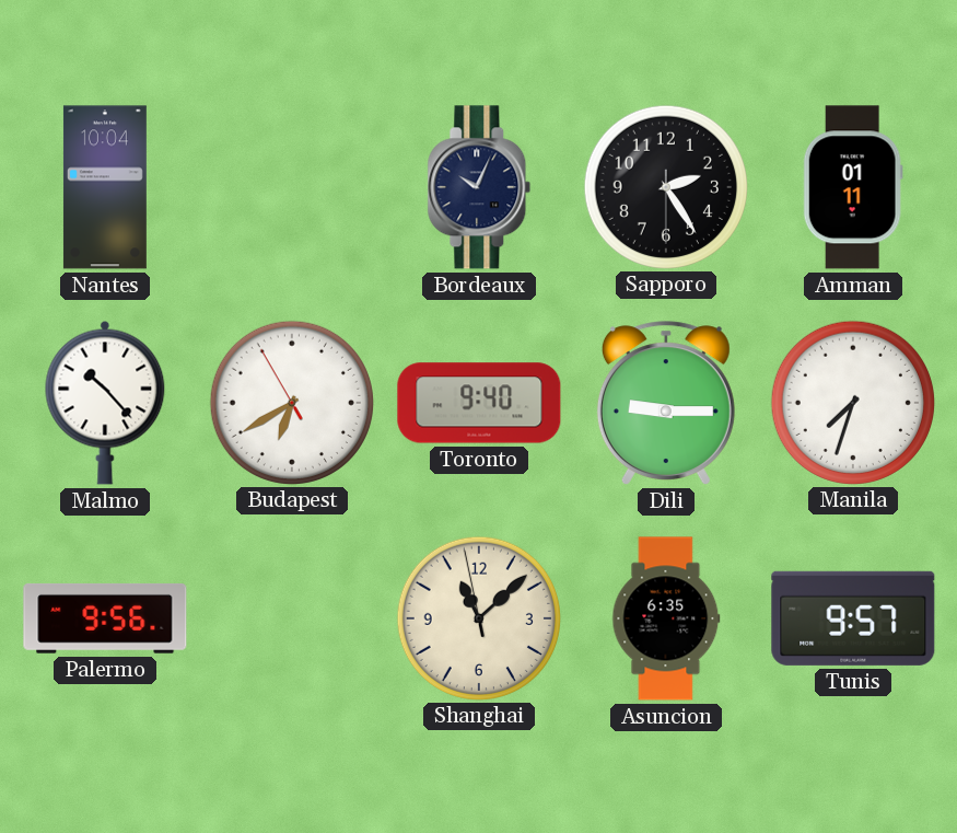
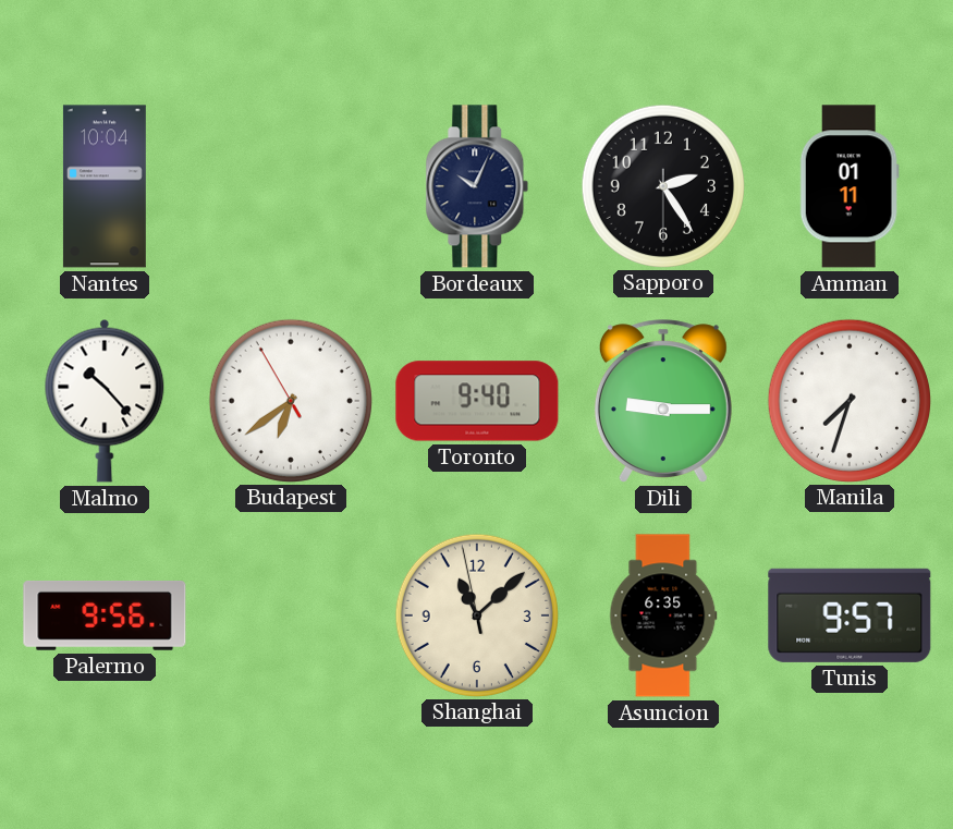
Budapest: 6:39 -> 6:38 (290, 400)
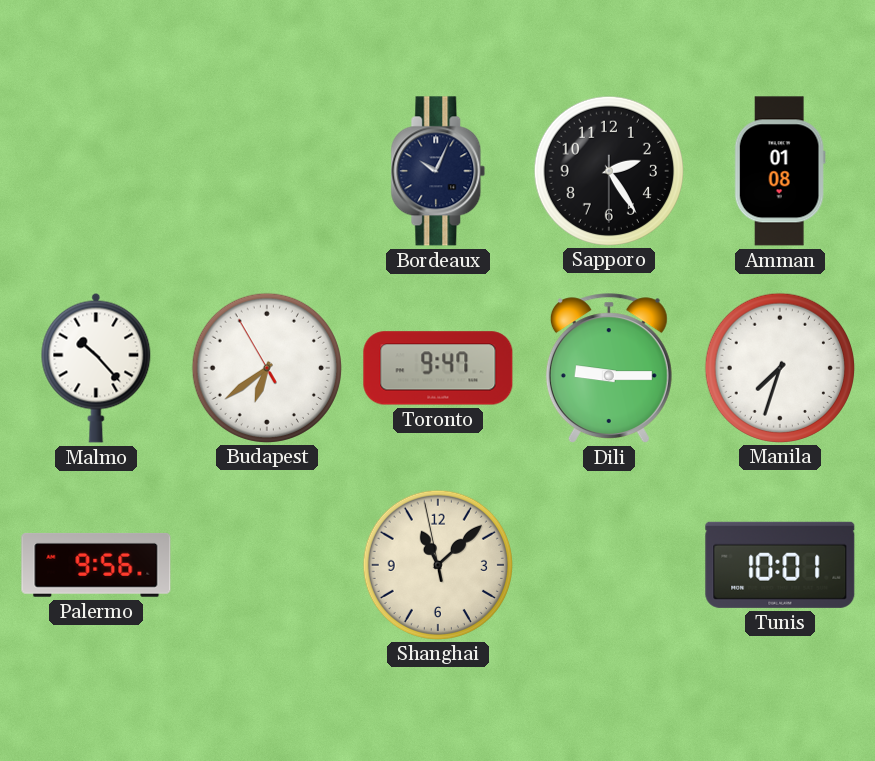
Nantes: 10:04 -> none (105, 186)
Amman: 01:11 -> 01:08 (780, 171)
Toronto: 9:40 -> 9:47 (438, 368)
Asuncion: 6:35 -> none (663, 615)
Tunis: 9:57 -> 10:01 (780, 565)
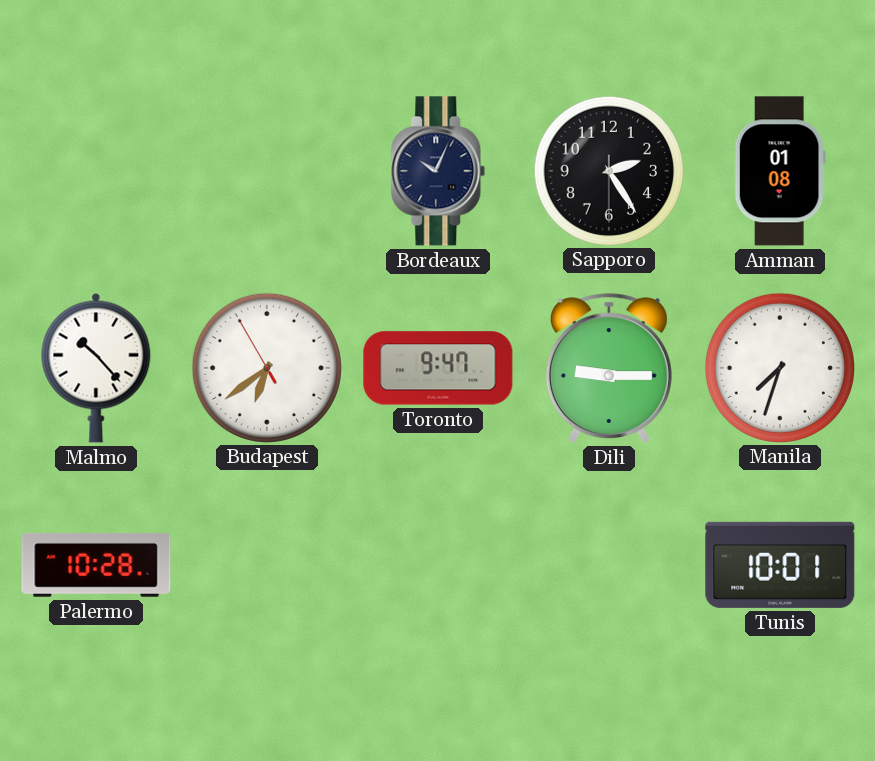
Palermo: 9:56 -> 10:28 (96, 565)
Shanghai: 11:07 -> none (437, 564)
